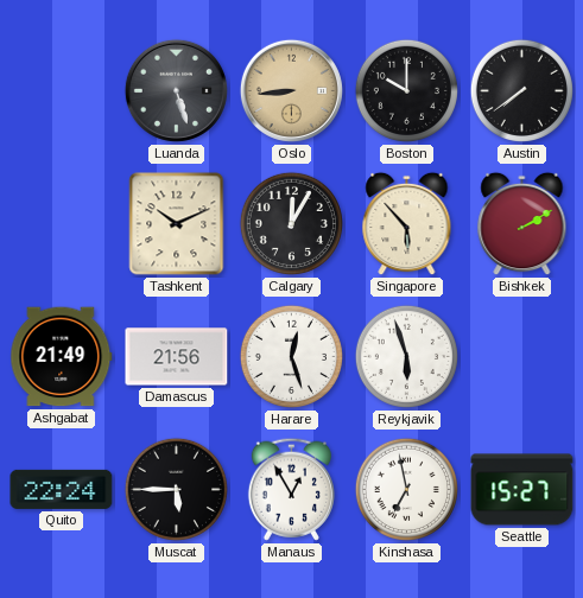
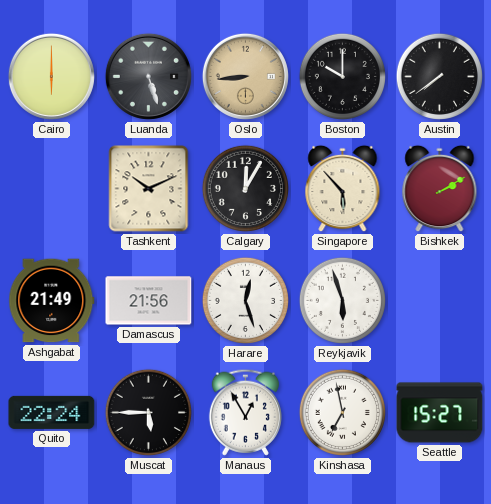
Cairo: none -> 6:00 (51, 76)
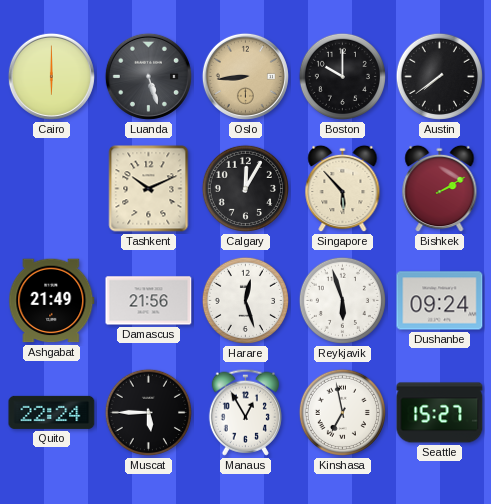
Dushanbe: none -> 09:24 (440, 301)
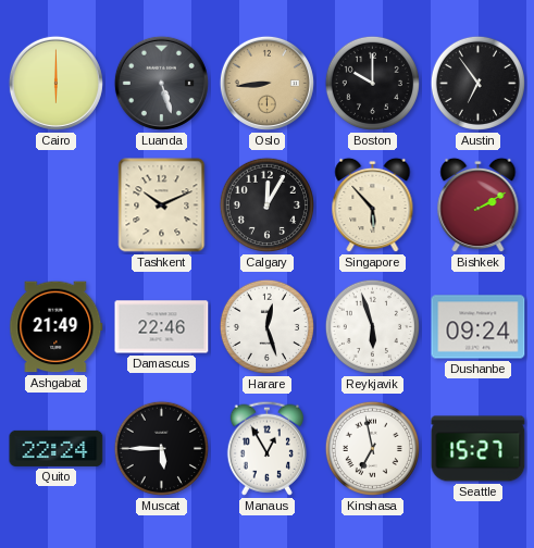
Austin: 7:39 -> 6:54 (477, 83)
Damascus: 21:56 -> 22:46 (162, 327)
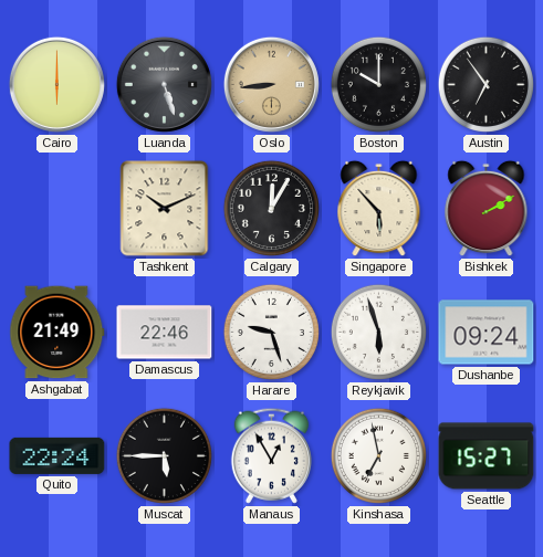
Harare: 12:27 -> 9:27 (271, 332)
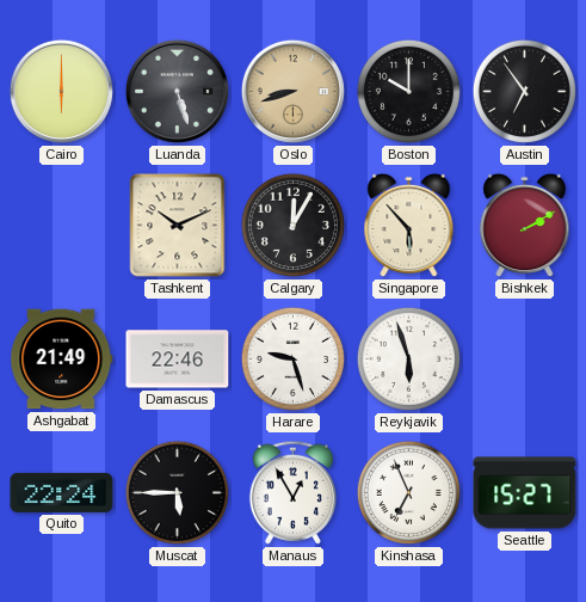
Oslo: 8:44 -> 8:42 (292, 91)
Dushanbe: 09:24 -> none (487, 333)
Kinshasa: 6:58 -> 6:56 (408, 492)
